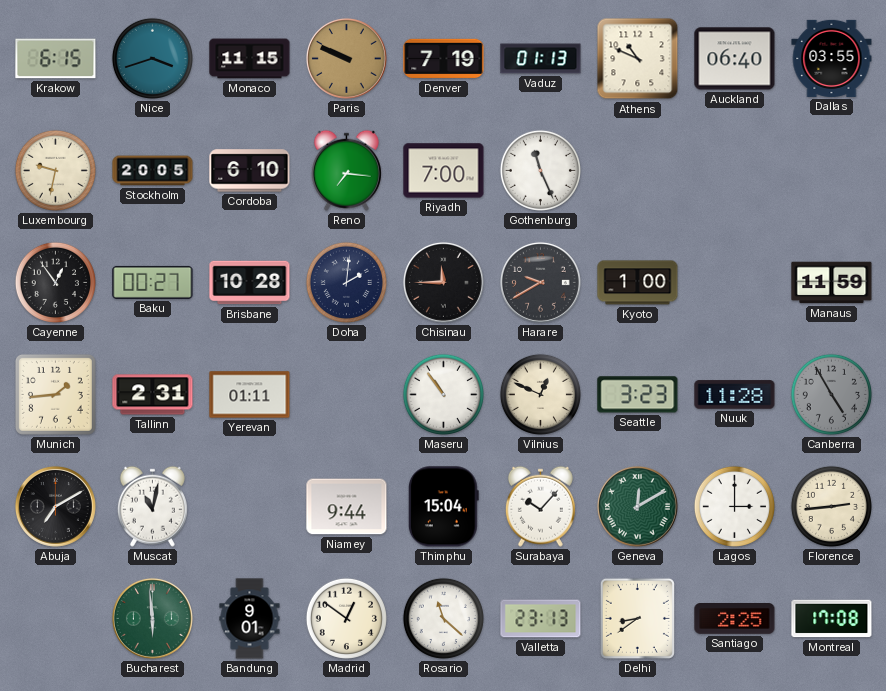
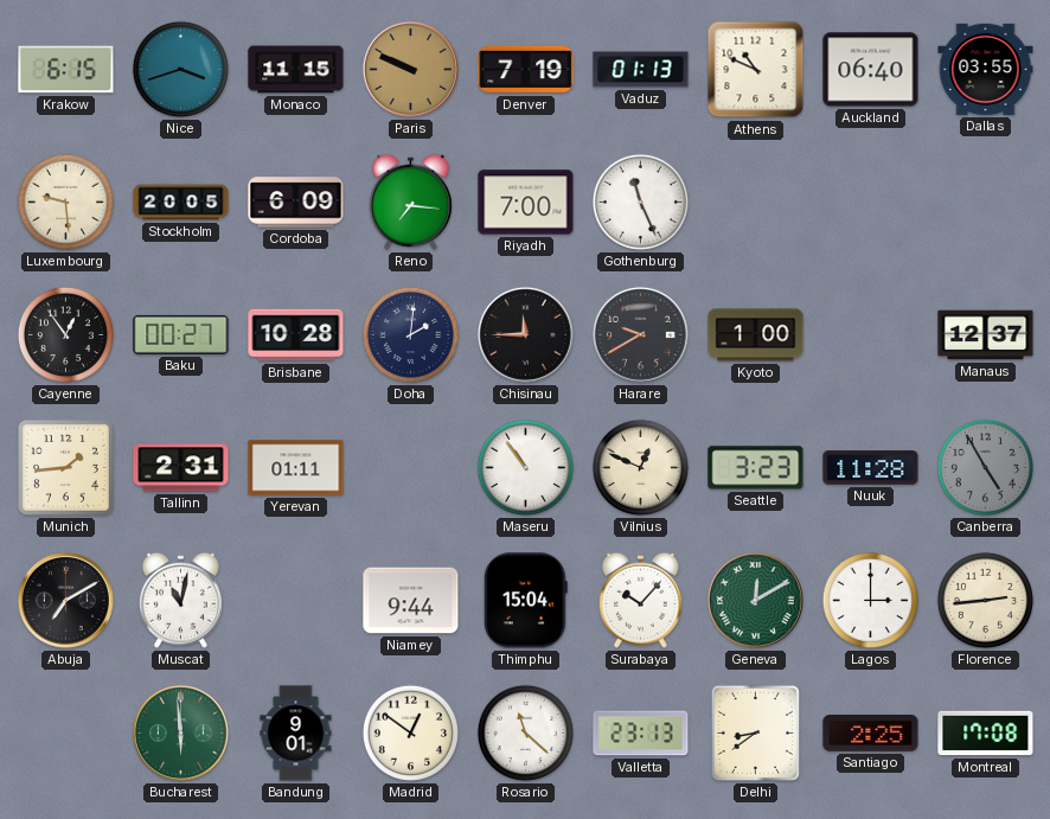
Luxembourg: 9:32 -> 9:29 (65, 201)
Cordoba: 6:10 -> 6:09 (296, 203)
Manaus: 11:59 -> 12:37 (986, 335)
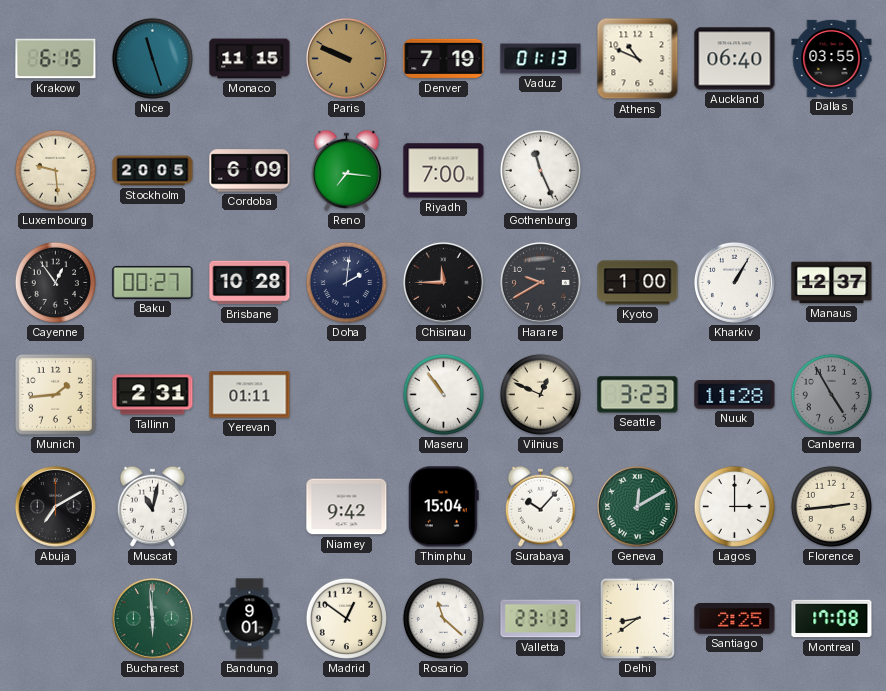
Nice: 3:42 -> 11:27 (152, 58)
Kharkiv: none -> 1:05 (734, 282)
Niamey: 9:44 -> 9:42 (347, 507)
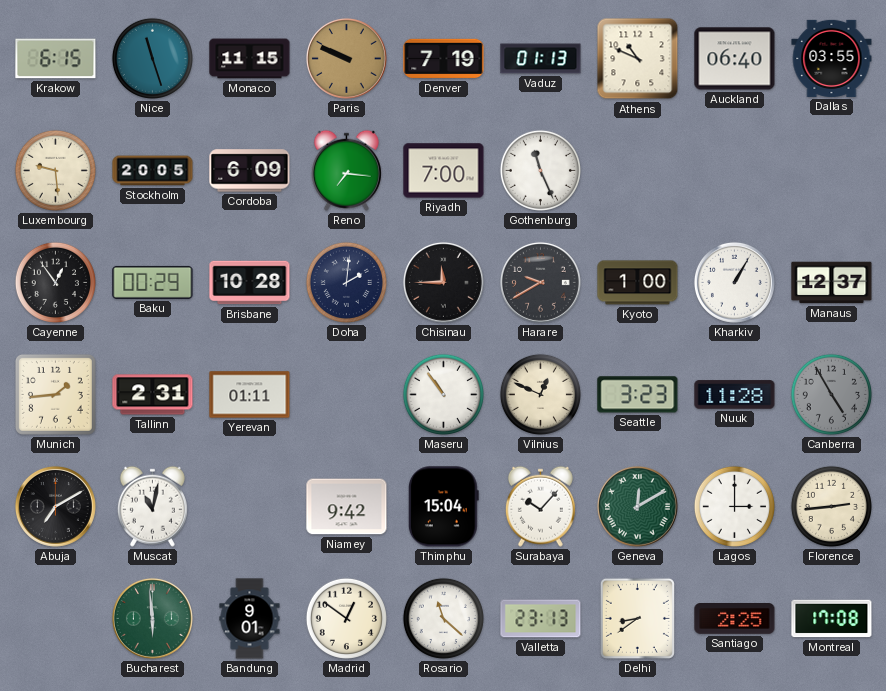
Baku: 00:27 -> 00:29 (153, 282)
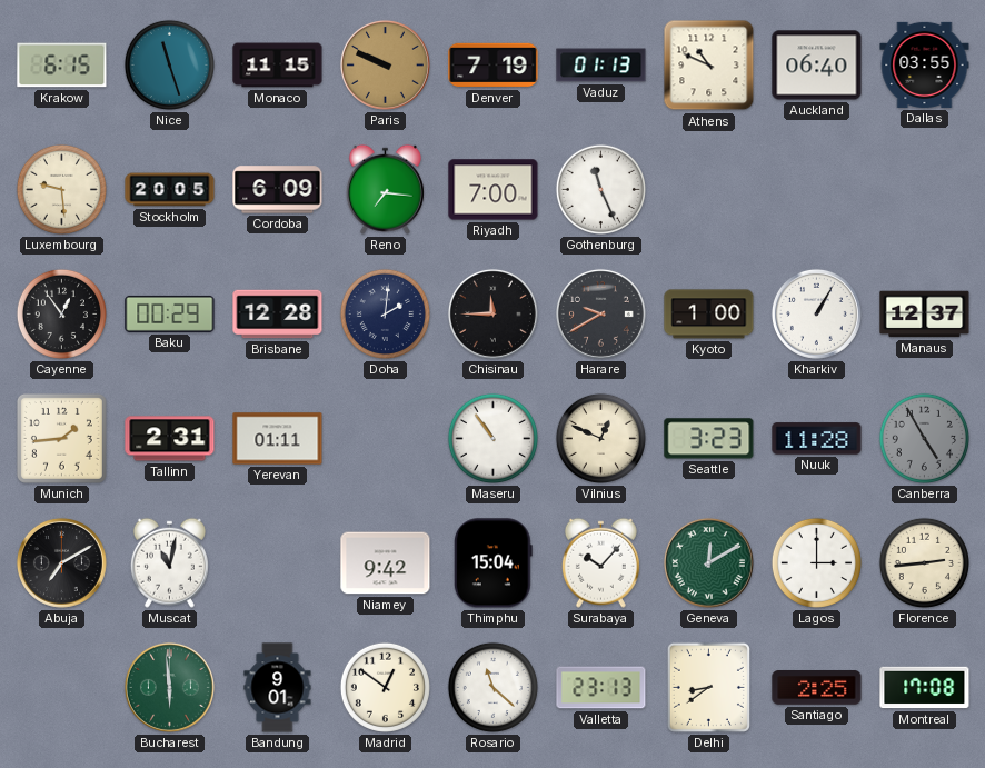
Brisbane: 10:28 -> 12:28 (278, 315)
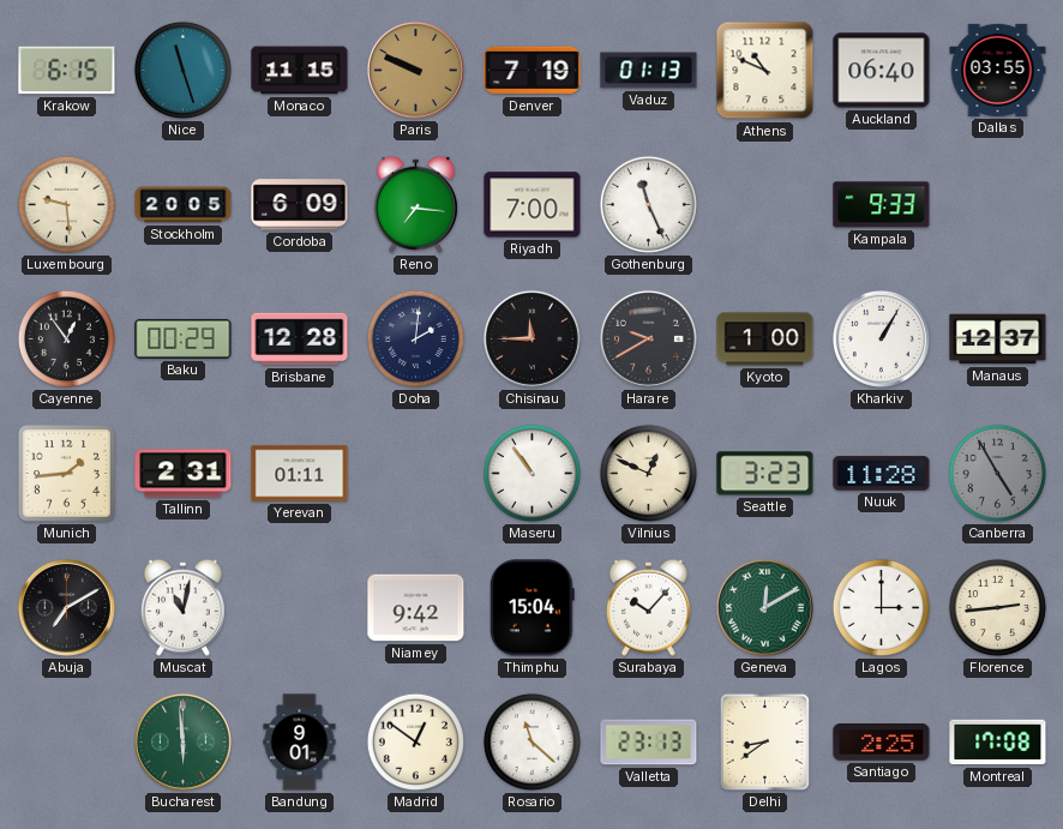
Kampala: none -> 9:33 (882, 205)
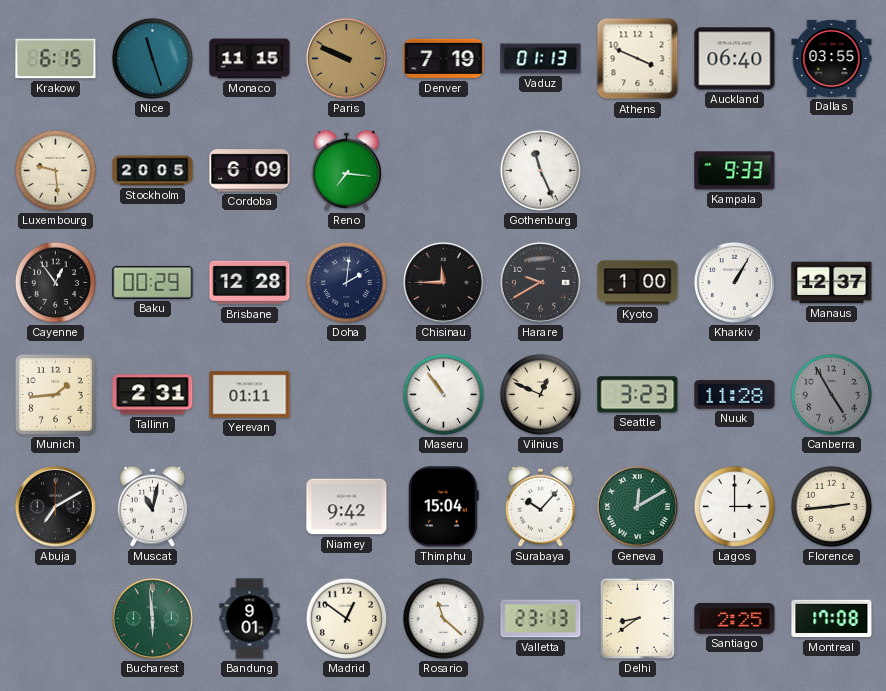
Athens: 10:49 -> 3:49 (638, 59)
Riyadh: 7:00 -> none (533, 205)
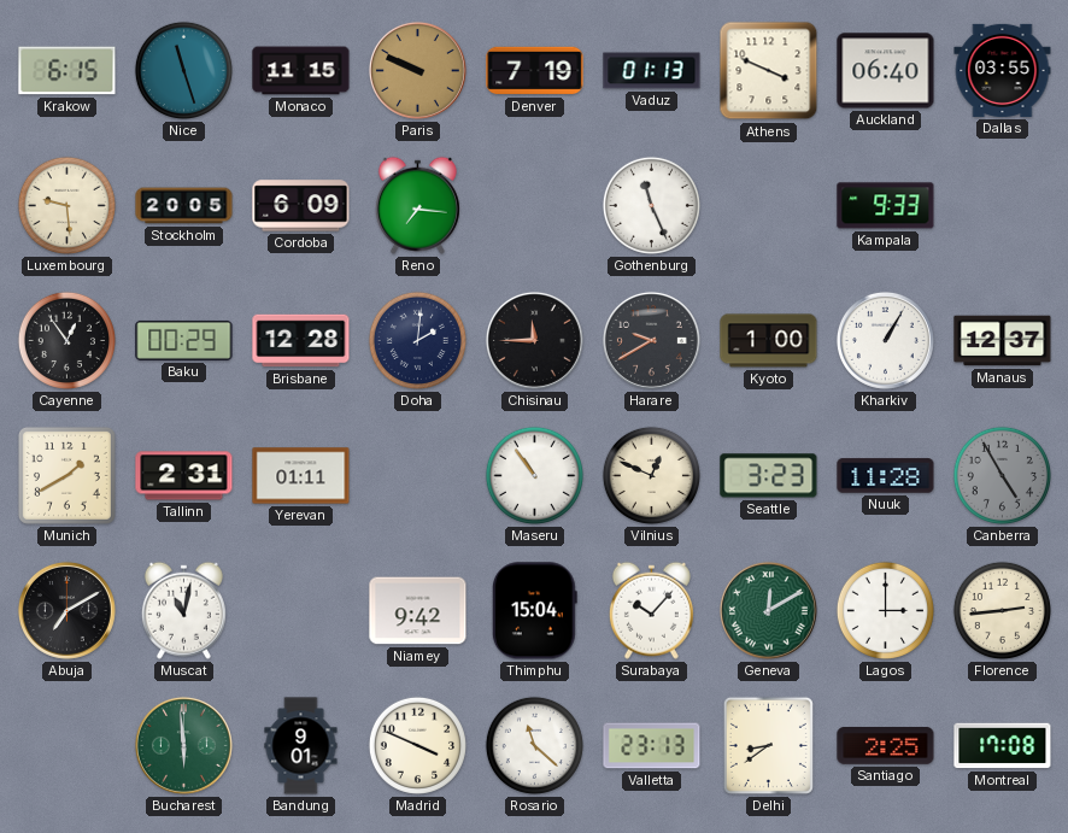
Munich: 1:44 -> 1:40 (66, 475)
Madrid: 12:51 -> 3:49 (417, 745)
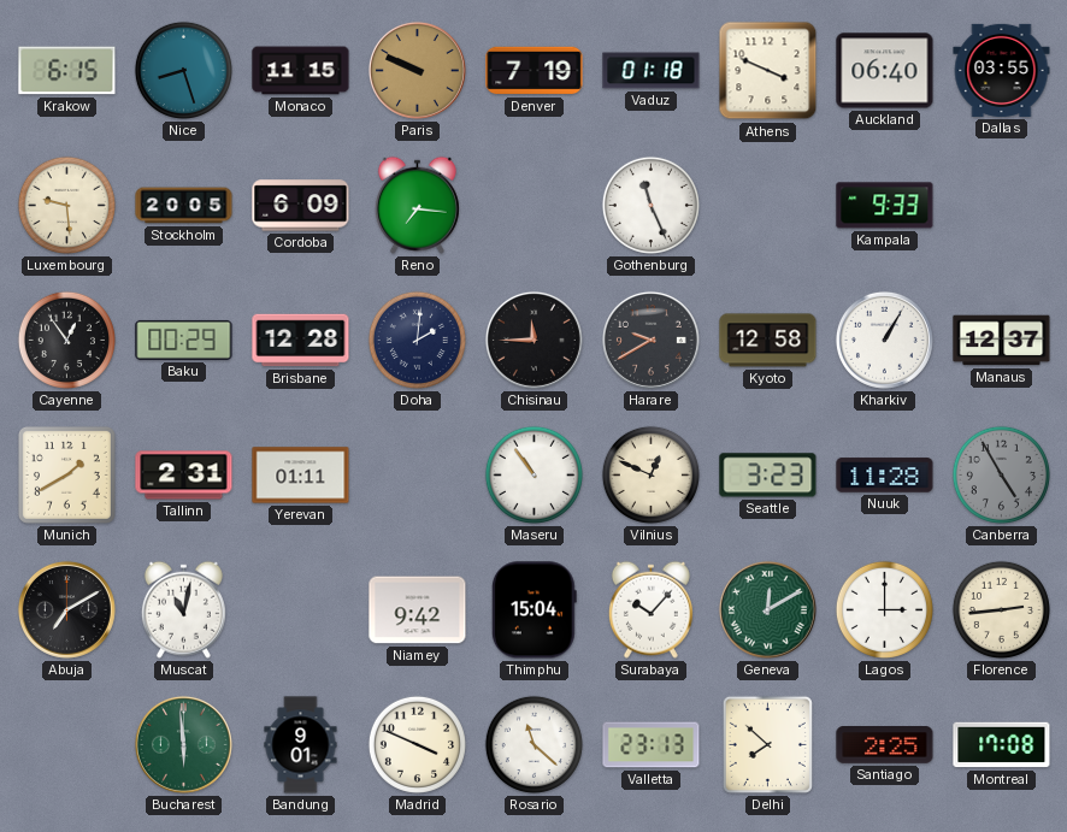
Nice: 11:27 -> 8:27 (183, 70)
Vaduz: 01:13 -> 01:18 (652, 71)
Kyoto: 1:00 -> 12:58 (768, 341)
Delhi: 8:39 -> 7:52 (767, 744)
